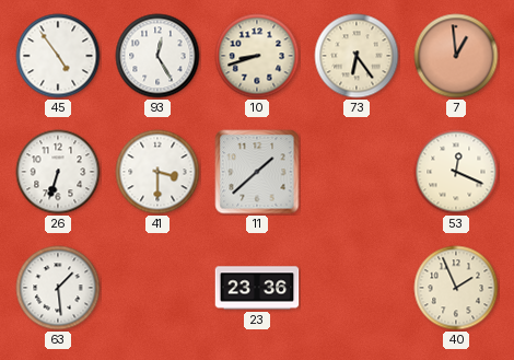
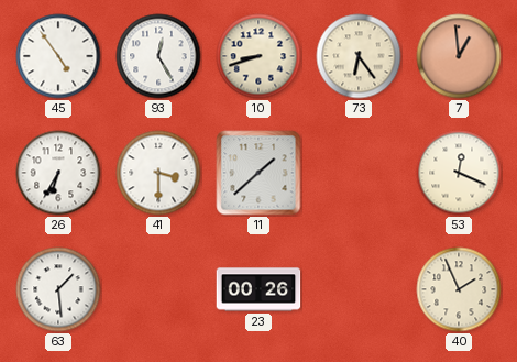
26: 6:33 -> 6:35 (58, 173)
23: 23:36 -> 00:26 (258, 289)
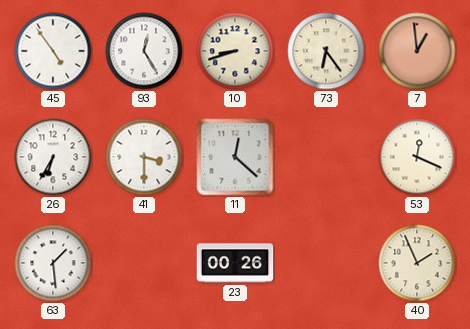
11: 1:38 -> 12:22 (235, 157)
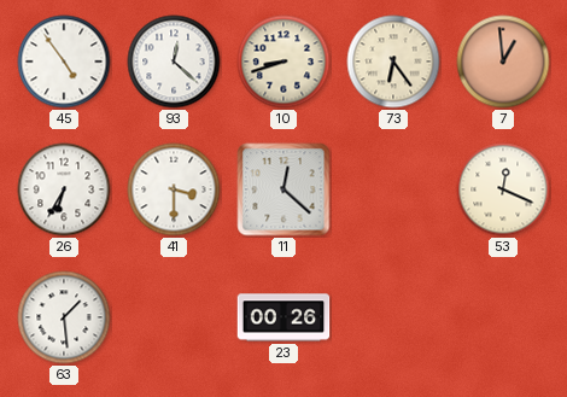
93: 12:25 -> 12:22 (174, 62)
40: 1:56 -> none (417, 263)
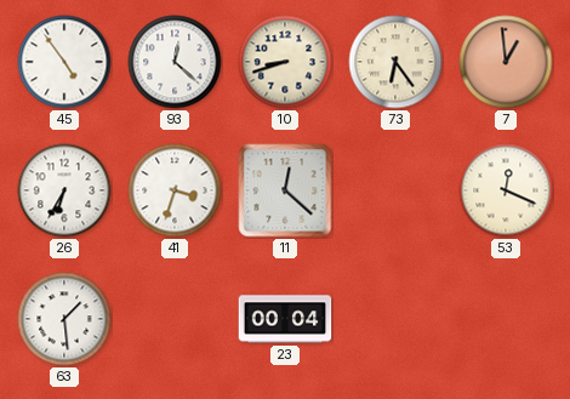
41: 3:30 -> 3:33 (175, 190)
23: 00:26 -> 00:04 (285, 319)
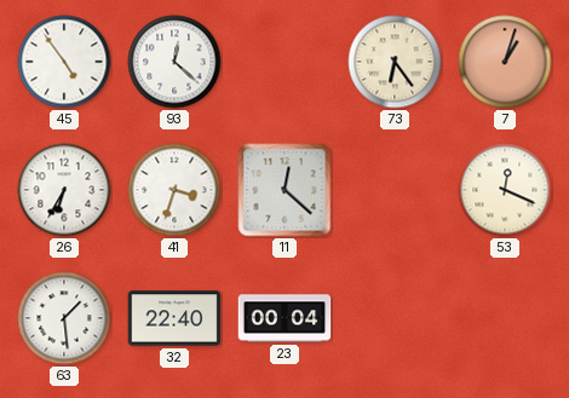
10: 8:42 -> none (285, 62)
7: 12:59 -> 1:03 (505, 62)
32: none -> 22:40 (174, 318)
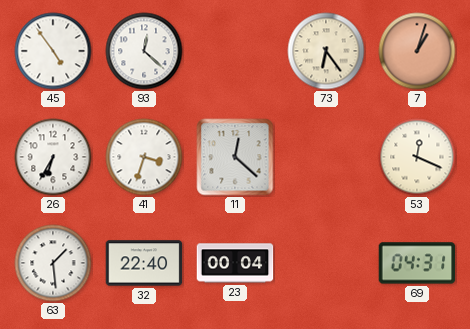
69: none -> 04:31 (417, 263)
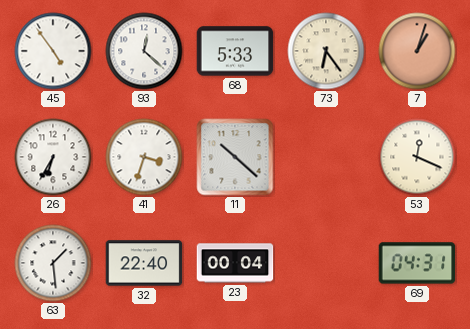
68: none -> 5:33 (235, 51)
11: 12:22 -> 10:22 (235, 157)
